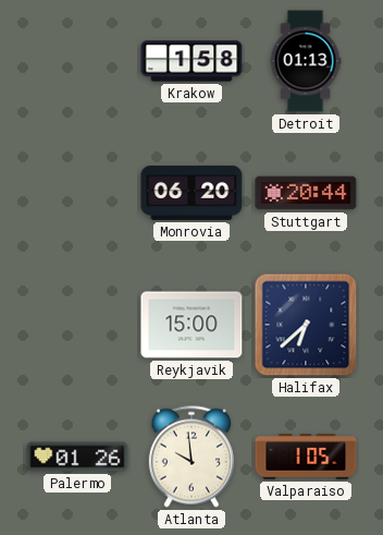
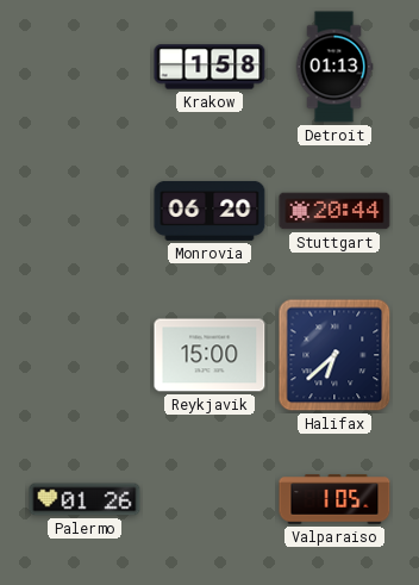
Atlanta: 9:59 -> none (191, 457)
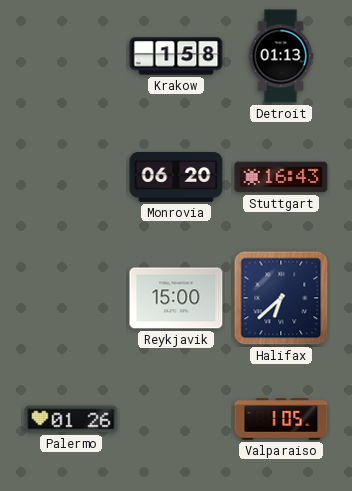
Stuttgart: 20:44 -> 16:43 (281, 177)
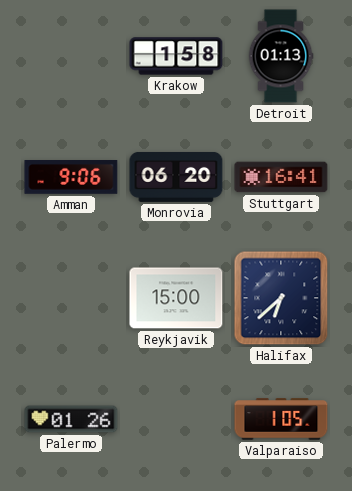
Amman: none -> 9:06 (71, 178)
Stuttgart: 16:43 -> 16:41 (281, 177)
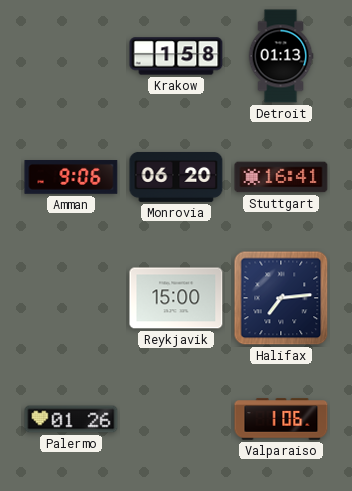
Halifax: 6:38 -> 7:14 (281, 298)
Valparaiso: 1:05 -> 1:06 (281, 419)
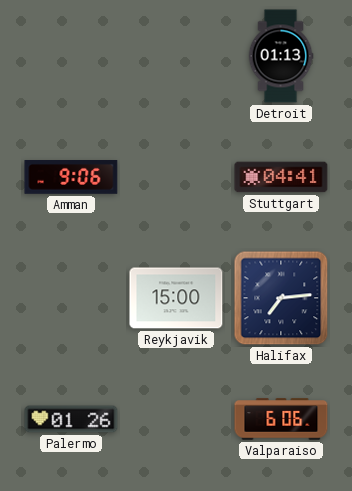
Krakow: 1:58 -> none (176, 56)
Monrovia: 06:20 -> none (176, 177)
Stuttgart: 16:41 -> 04:41 (281, 177)
Valparaiso: 1:06 -> 6:06 (281, 419)
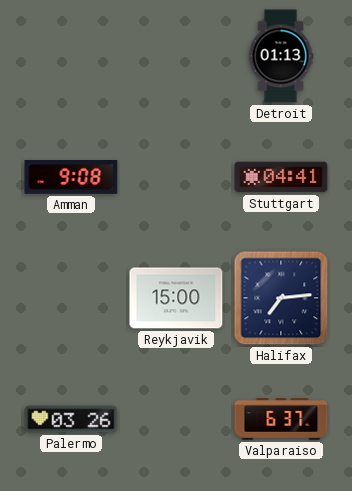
Amman: 9:06 -> 9:08 (71, 178)
Palermo: 01:26 -> 03:26 (71, 419)
Valparaiso: 6:06 -> 6:37 (281, 419)
